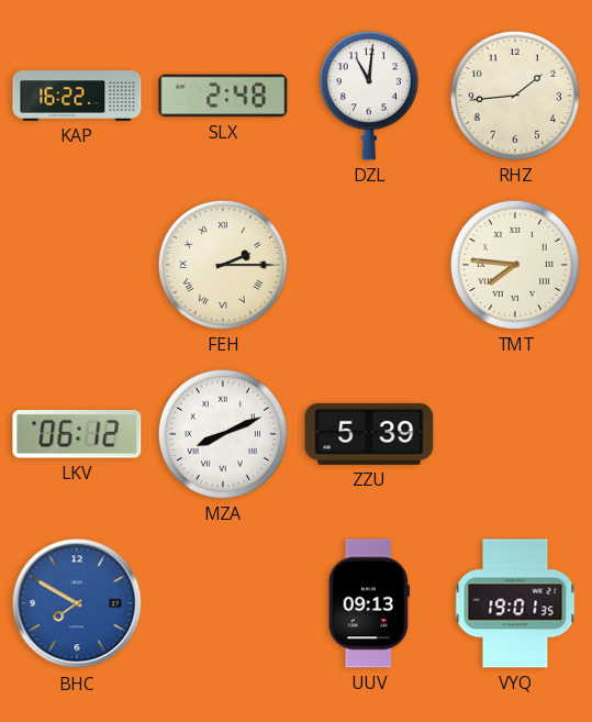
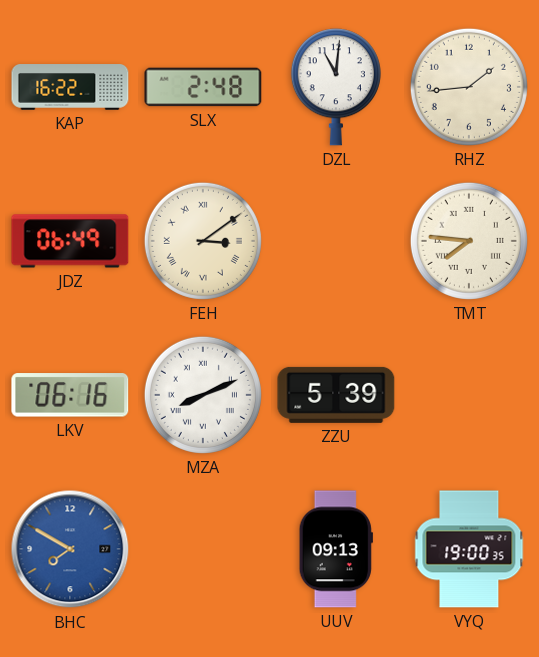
JDZ: none -> 06:49 (70, 241)
FEH: 2:15 -> 3:09 (203, 241)
LKV: 06:12 -> 06:16 (70, 395)
VYQ: 19:01 -> 19:00 (469, 549)
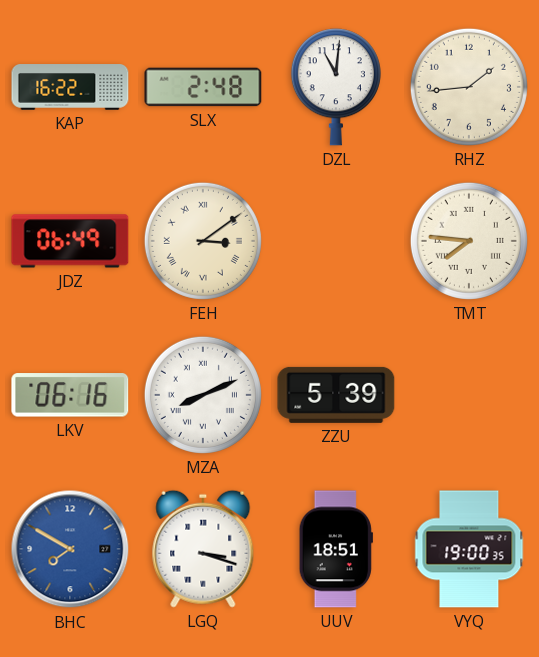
LGQ: none -> 3:18 (203, 549)
UUV: 09:13 -> 18:51 (336, 549)
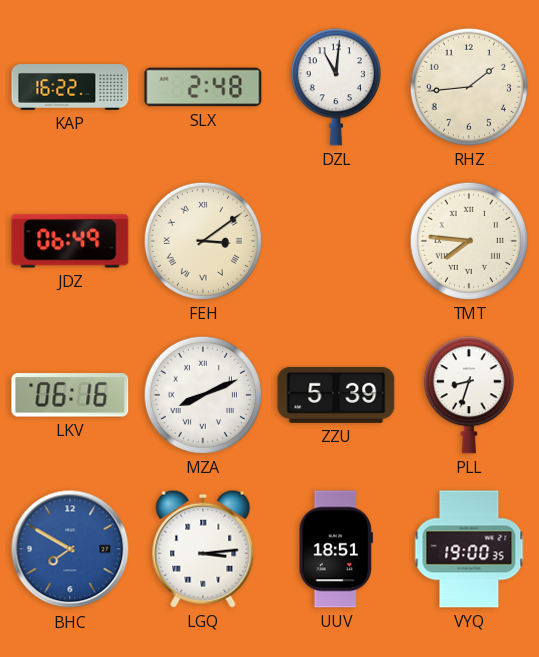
PLL: none -> 8:33 (469, 395)
LGQ: 3:18 -> 3:14 (203, 549)
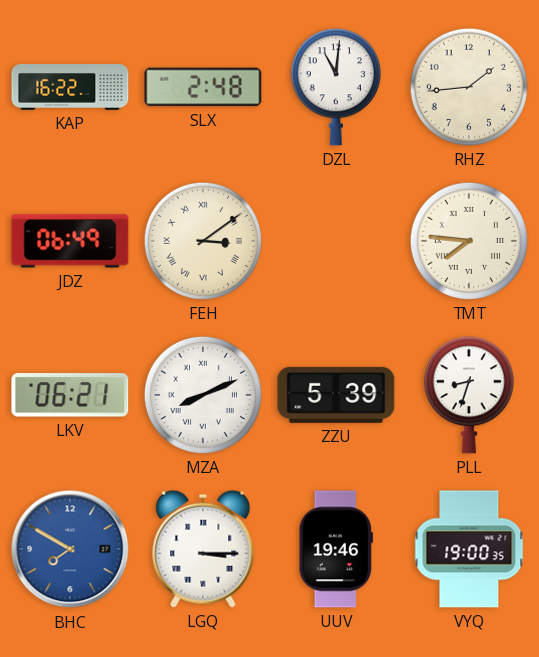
LKV: 06:16 -> 06:21 (70, 395)
LGQ: 3:14 -> 3:15 (203, 549)
UUV: 18:51 -> 19:46 (336, 549)
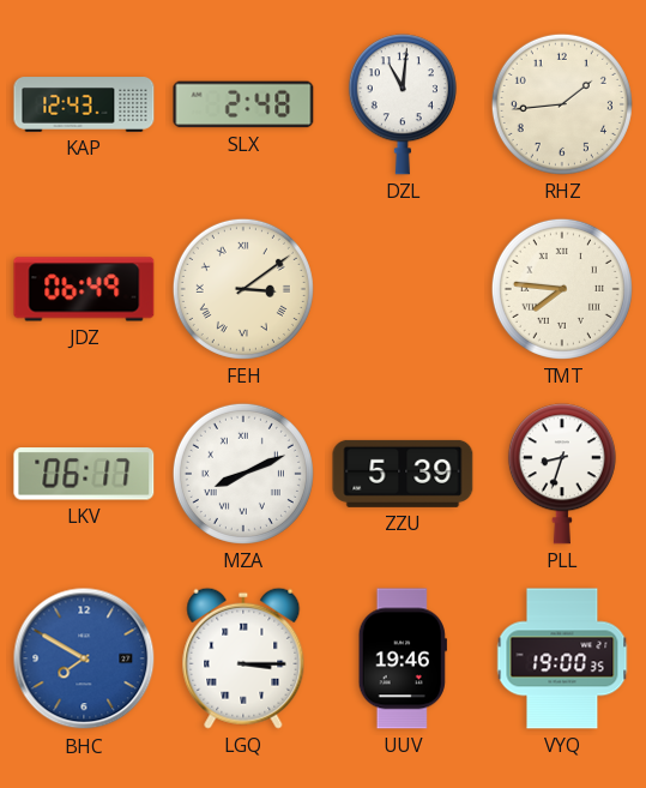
KAP: 16:22 -> 12:43 (84, 104)
LKV: 06:21 -> 06:17 (84, 474)
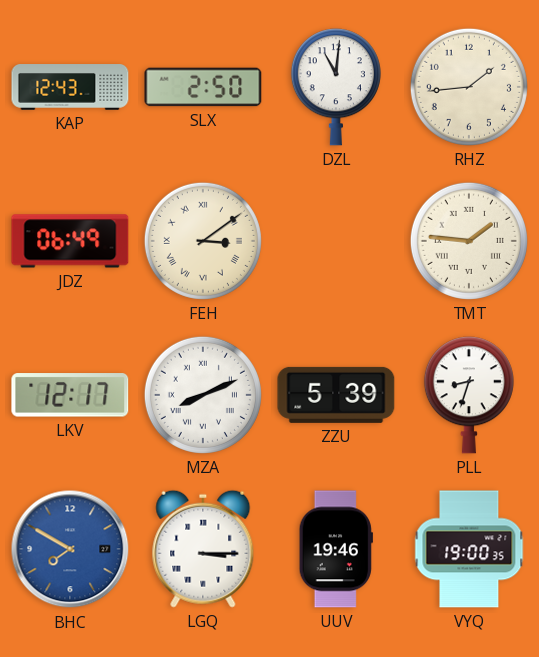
SLX: 2:48 -> 2:50 (203, 87)
TMT: 7:46 -> 1:46 (469, 241)
LKV: 06:17 -> 12:17 (70, 395)
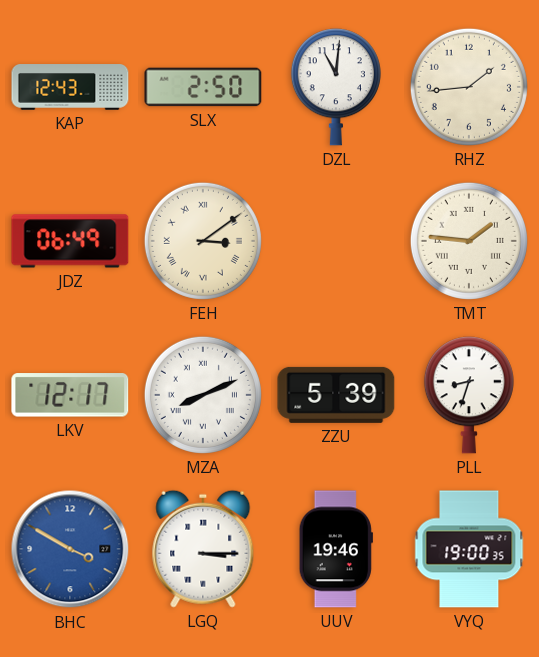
BHC: 7:50 -> 3:50 (70, 549)
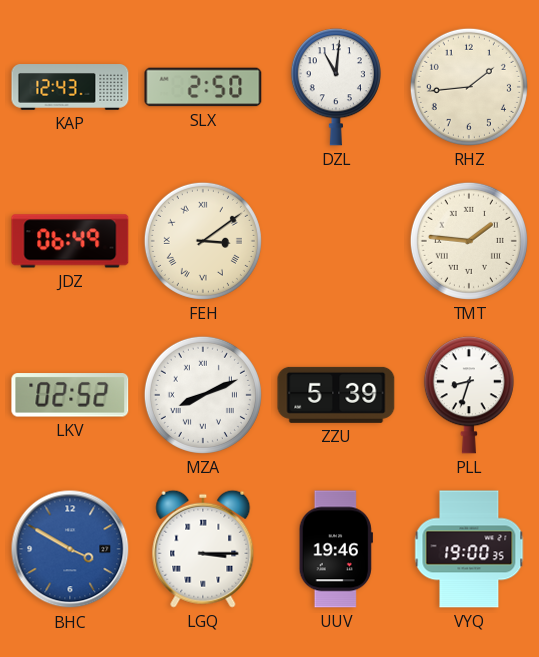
LKV: 12:17 -> 02:52 (70, 395)
